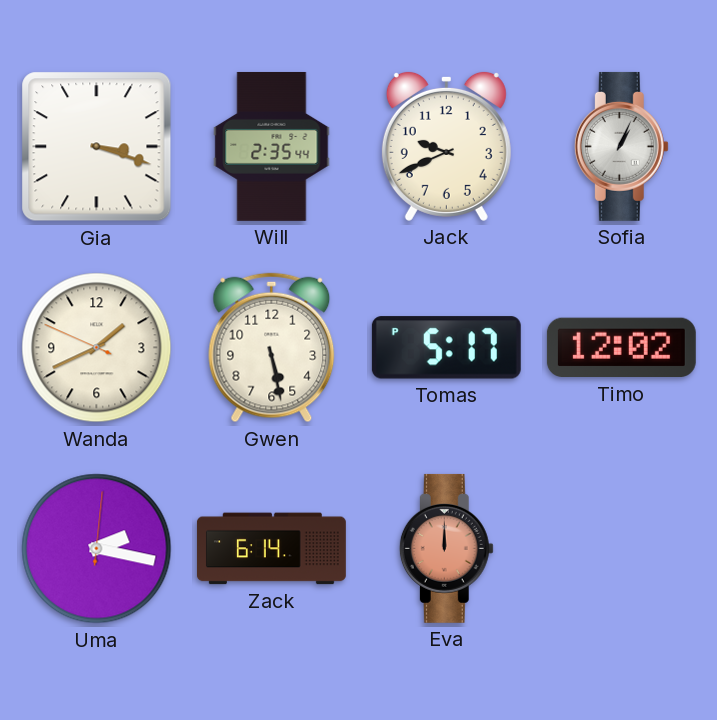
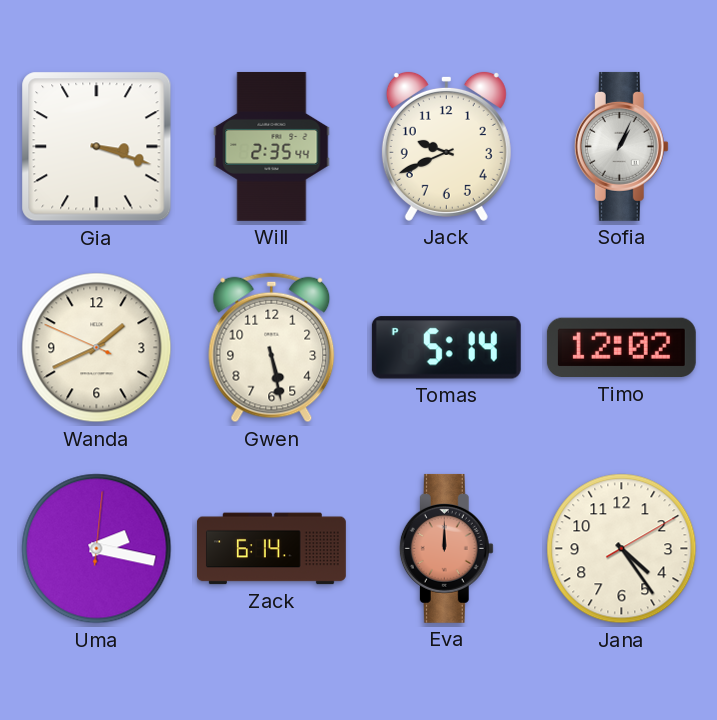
Tomas: 5:17 -> 5:14 (446, 348)
Jana: none -> 4:24 (622, 549)
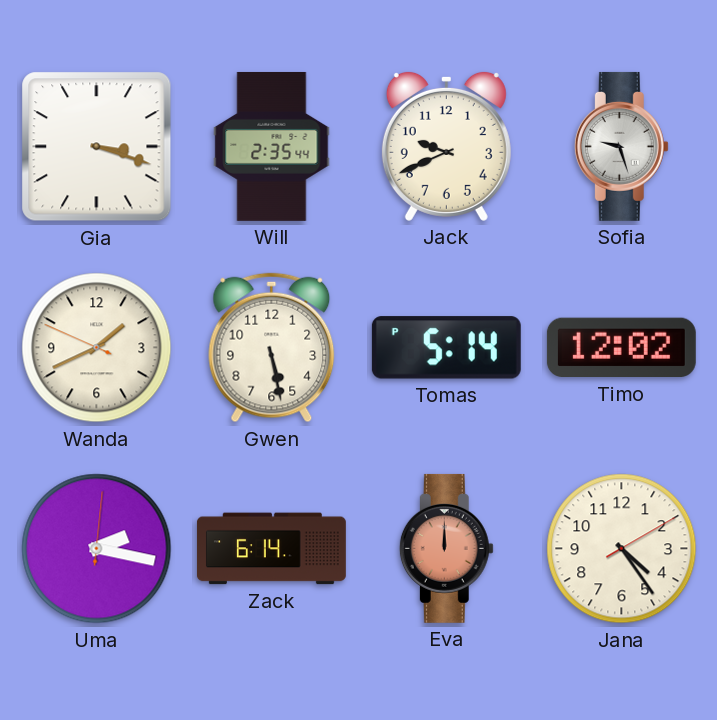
Sofia: 1:04 -> 9:27 (621, 146)
